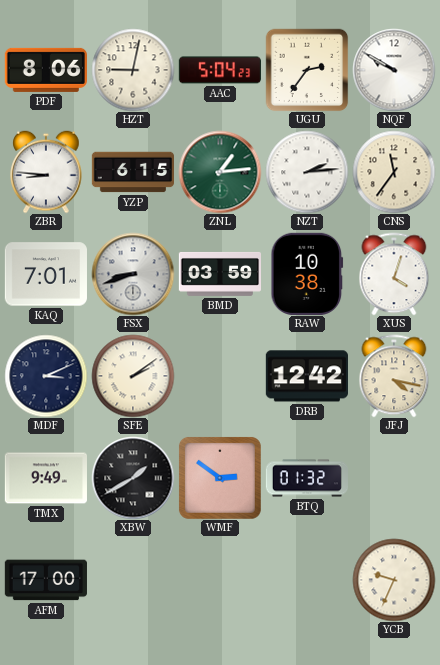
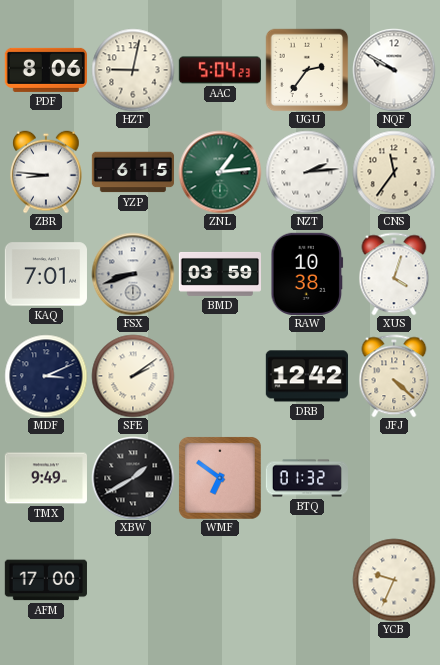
JFJ: 4:17 -> 4:22 (394, 376)
WMF: 2:51 -> 6:51 (220, 478)
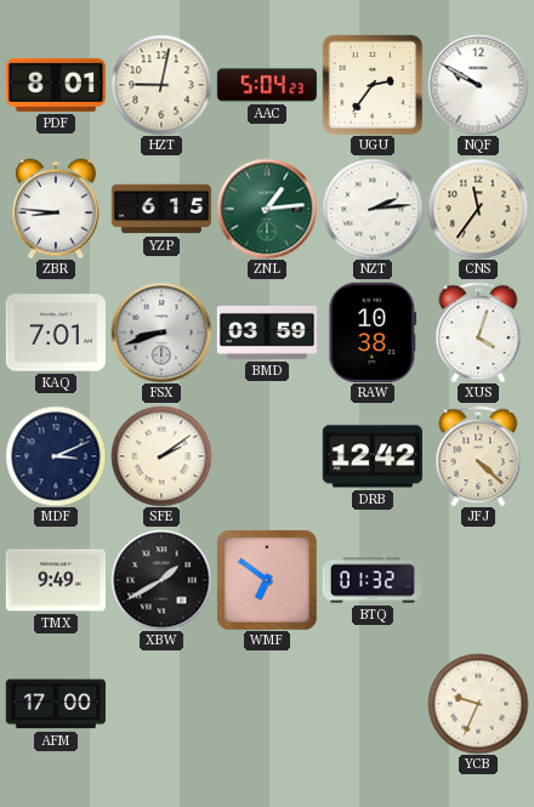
PDF: 8:06 -> 8:01 (56, 85)
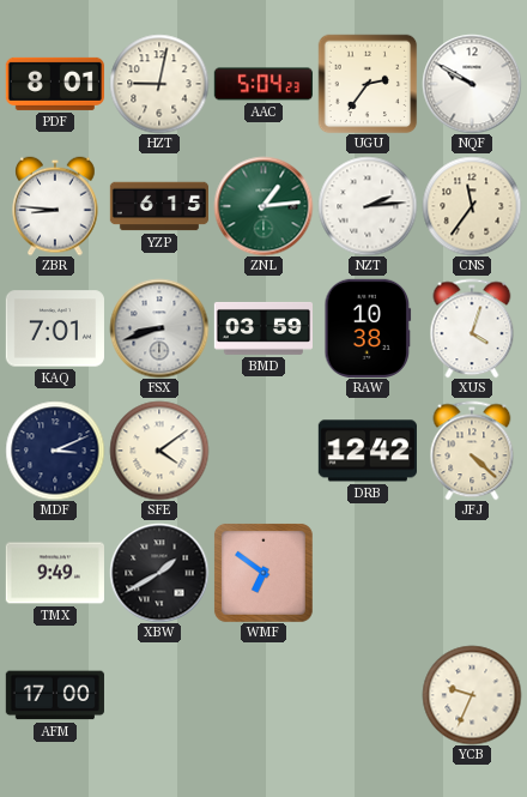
SFE: 2:09 -> 4:09 (159, 451)
BTQ: 01:32 -> none (371, 580)
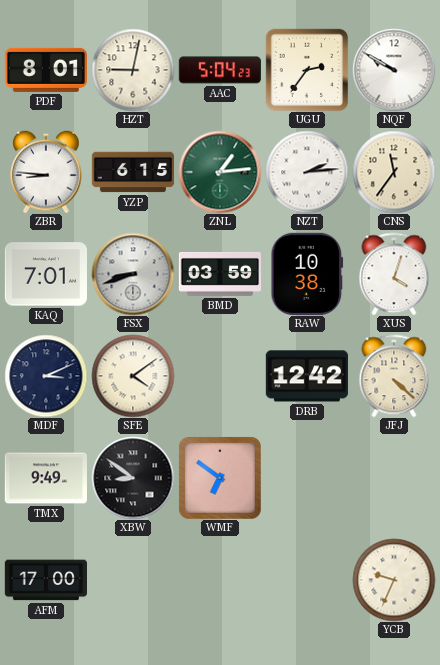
XBW: 1:40 -> 8:51 (133, 478)
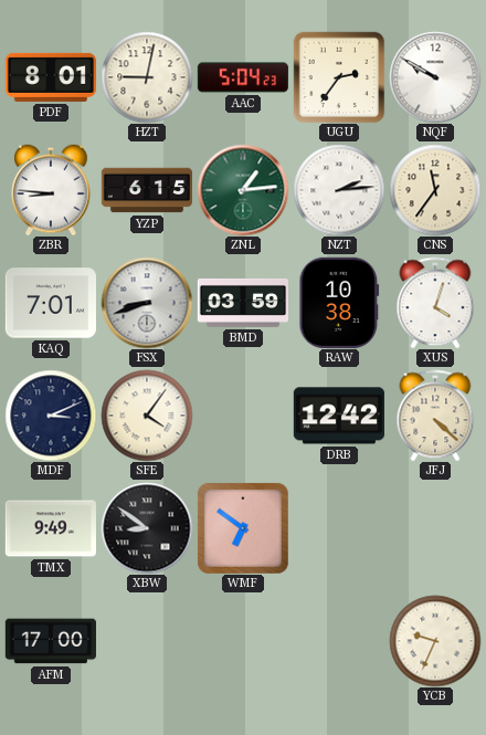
SFE: 4:09 -> 4:06 (147, 416)
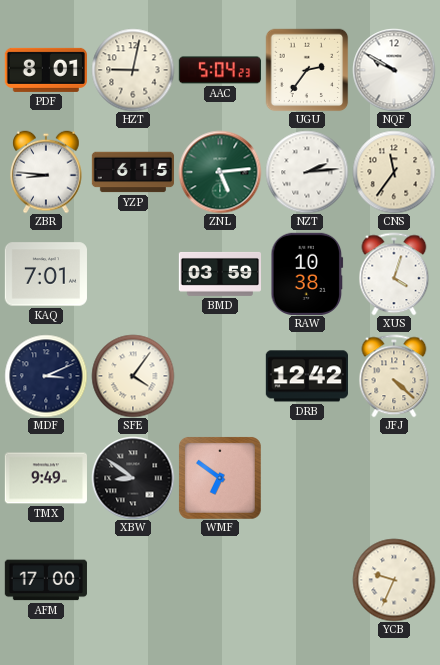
ZNL: 1:14 -> 5:14 (220, 172)
FSX: 8:42 -> none (147, 303)
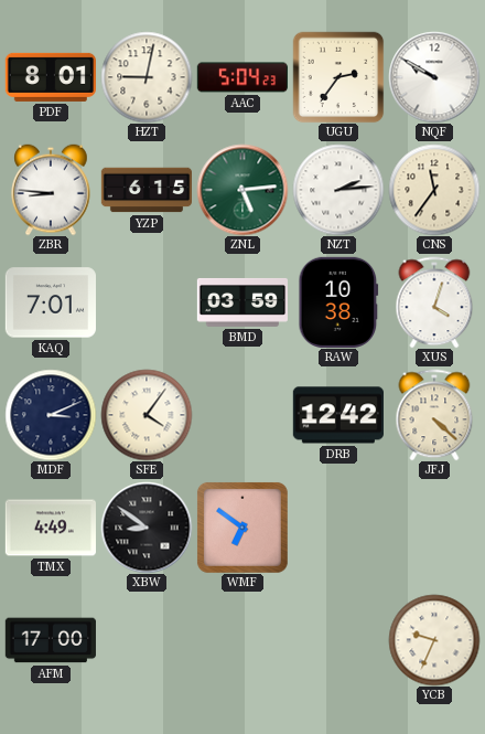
TMX: 9:49 -> 4:49 (51, 528)
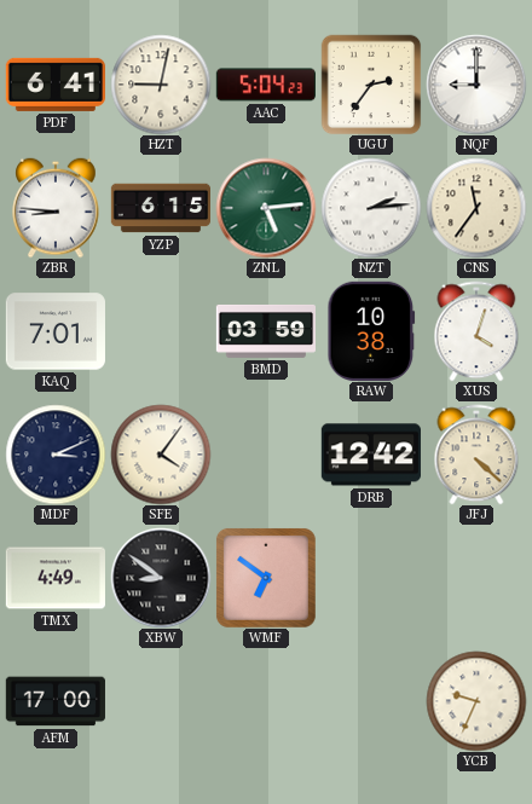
PDF: 8:01 -> 6:41 (56, 85)
NQF: 9:50 -> 9:00 (476, 85)
